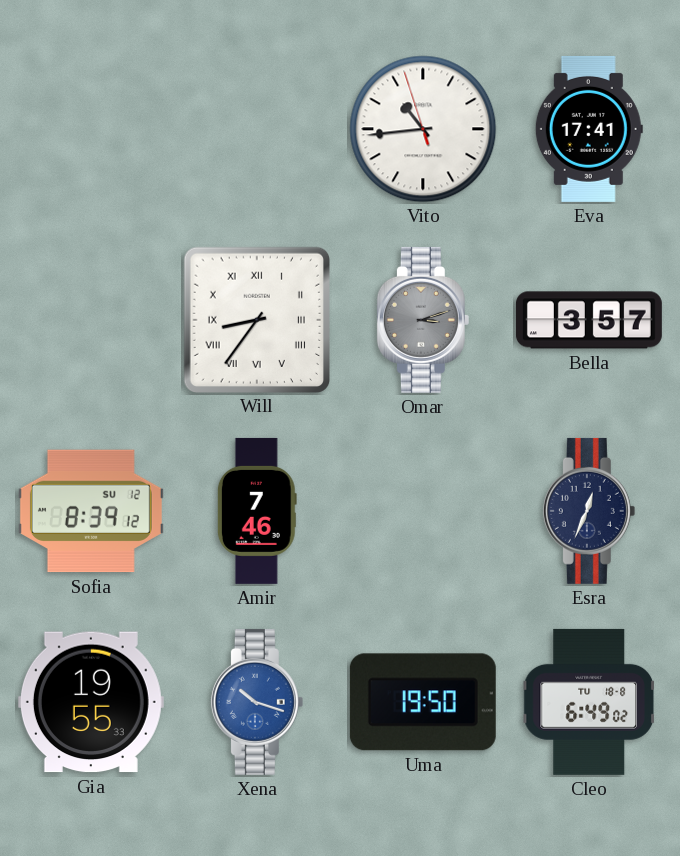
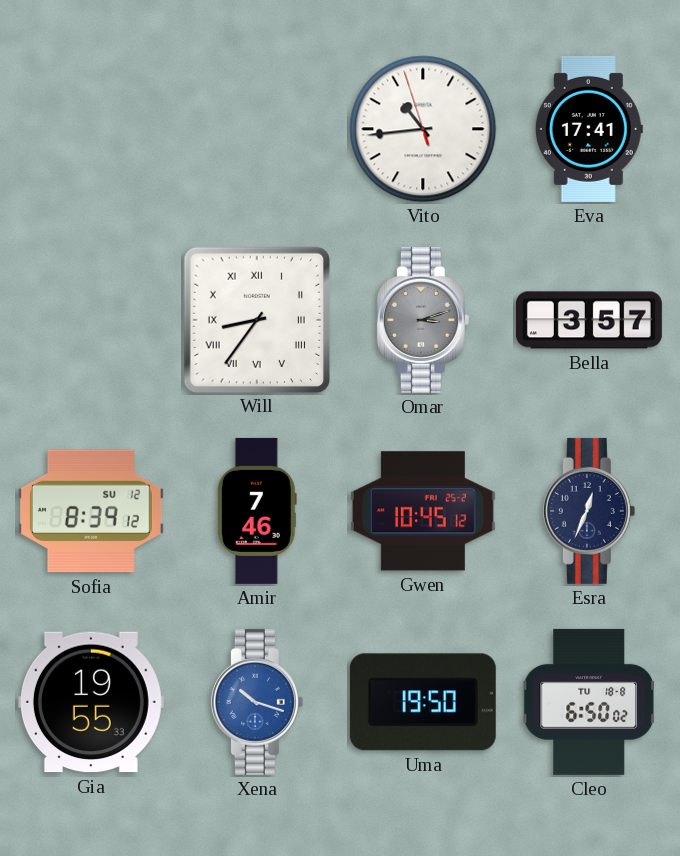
Gwen: none -> 10:45 (423, 511)
Cleo: 6:49 -> 6:50 (589, 702)
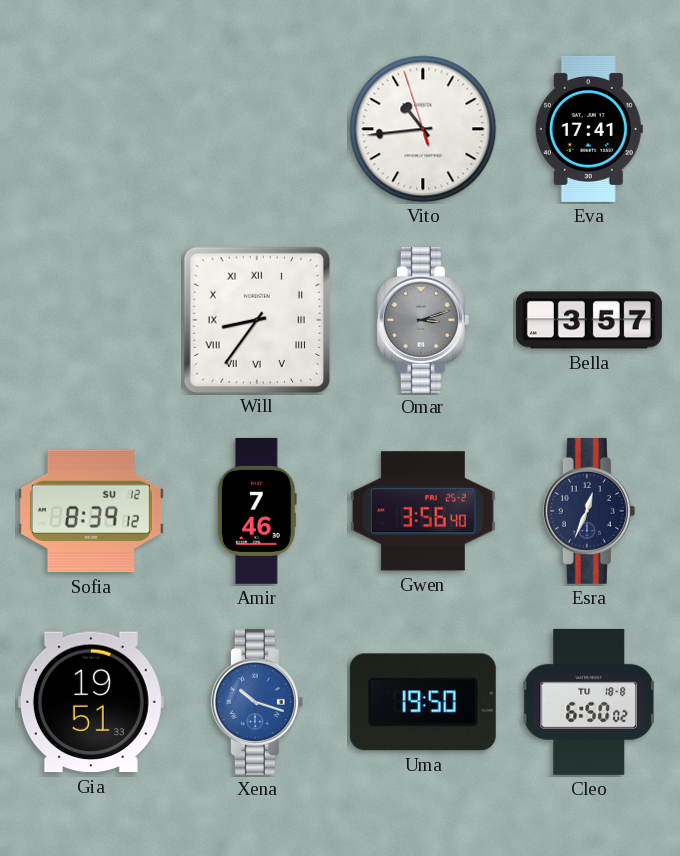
Gwen: 10:45 -> 3:56 (423, 511)
Gia: 19:55 -> 19:51 (91, 702)
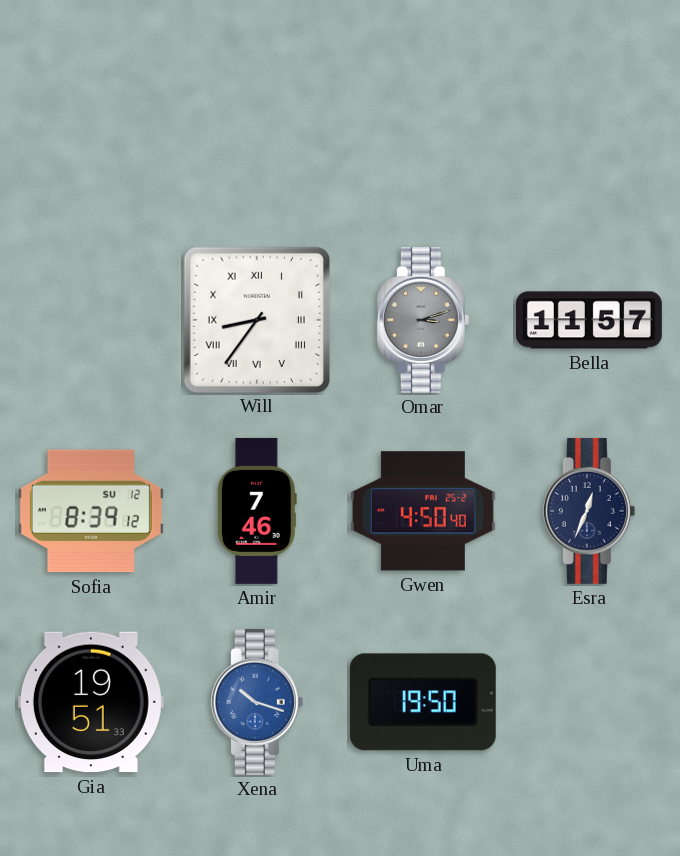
Vito: 10:43 -> none (423, 129)
Eva: 17:41 -> none (589, 129)
Bella: 3:57 -> 11:57 (589, 320)
Gwen: 3:56 -> 4:50 (423, 511)
Cleo: 6:50 -> none (589, 702)
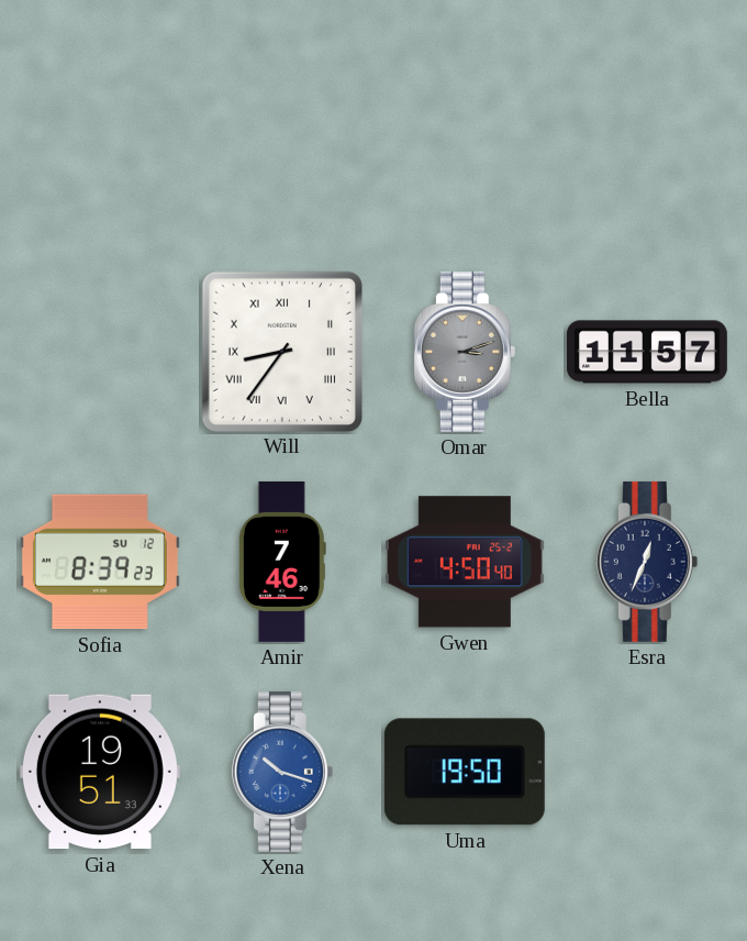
Sofia: 8:39:12 -> 8:39:23 (100, 562)
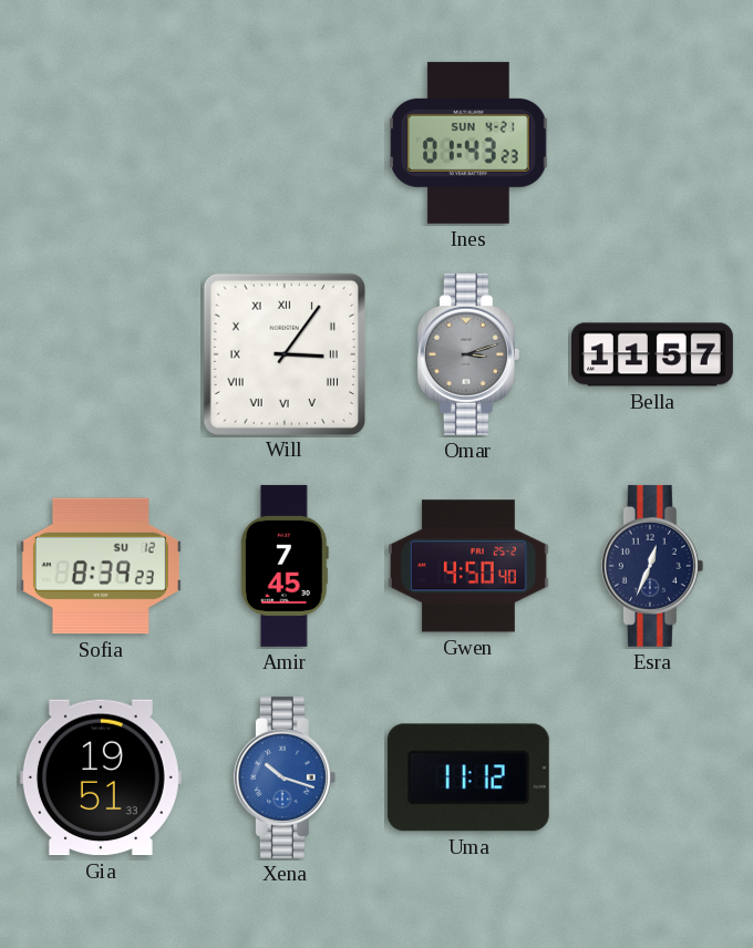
Ines: none -> 01:43 (468, 143)
Will: 8:36 -> 3:06 (283, 353)
Amir: 7:46 -> 7:45 (285, 566)
Uma: 19:50 -> 11:12 (468, 777)
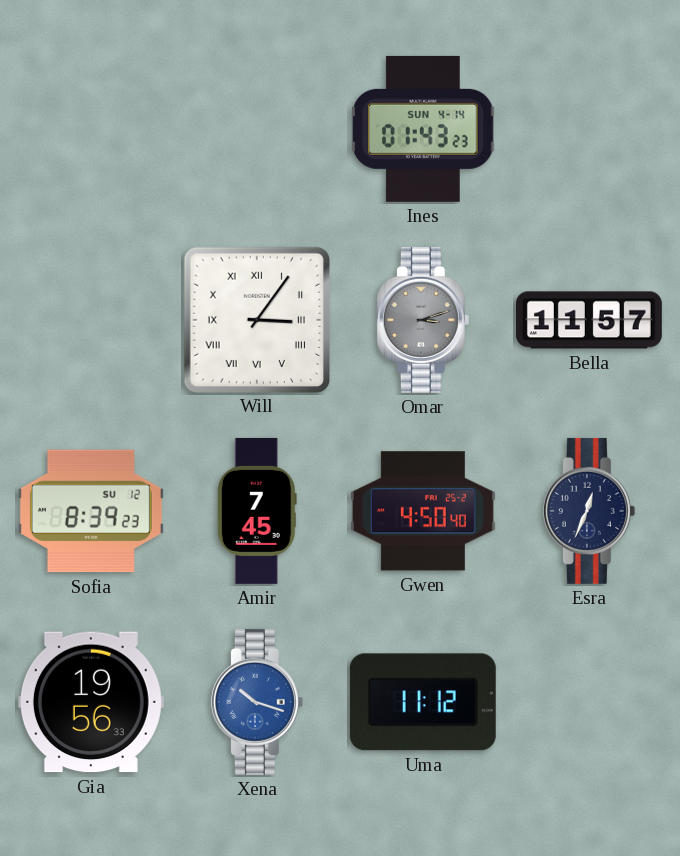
Ines date: SUN 4-21 -> SUN 4-14 (423, 129)
Gia: 19:51 -> 19:56 (91, 702)
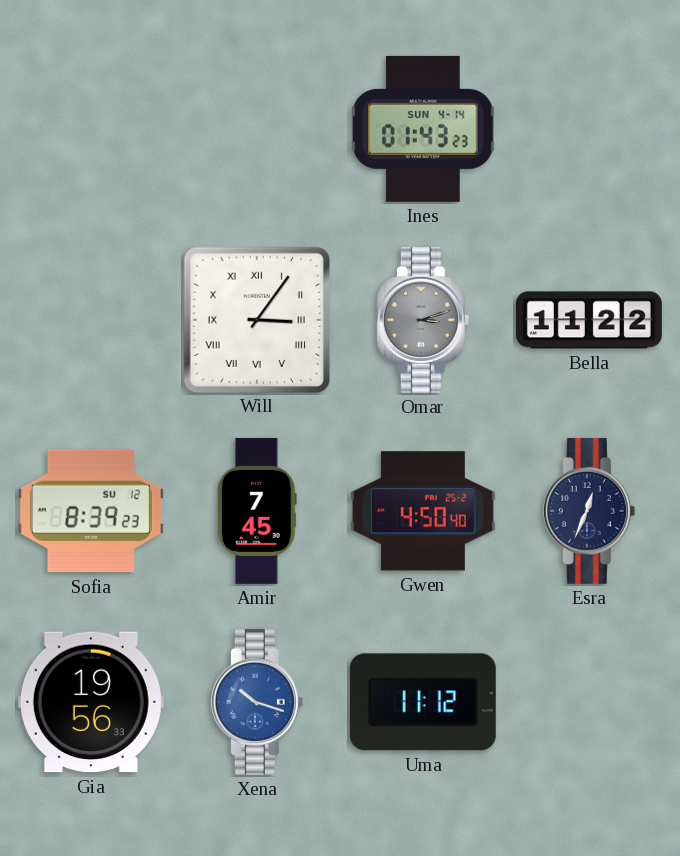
Bella: 11:57 -> 11:22 (589, 320)
